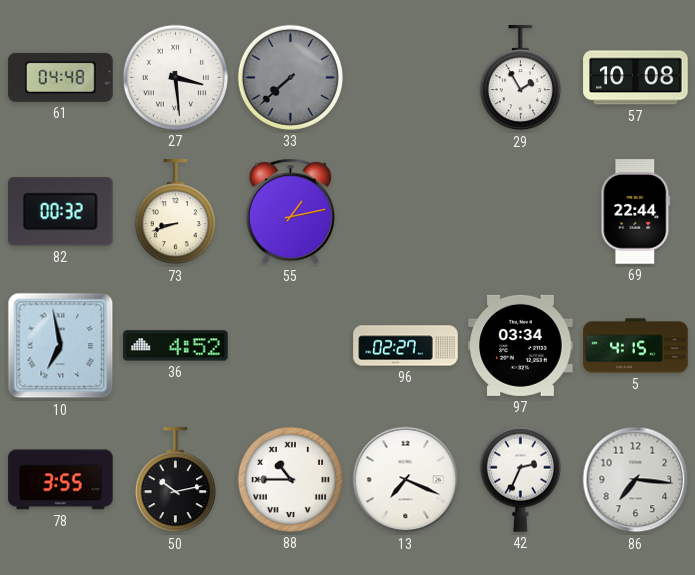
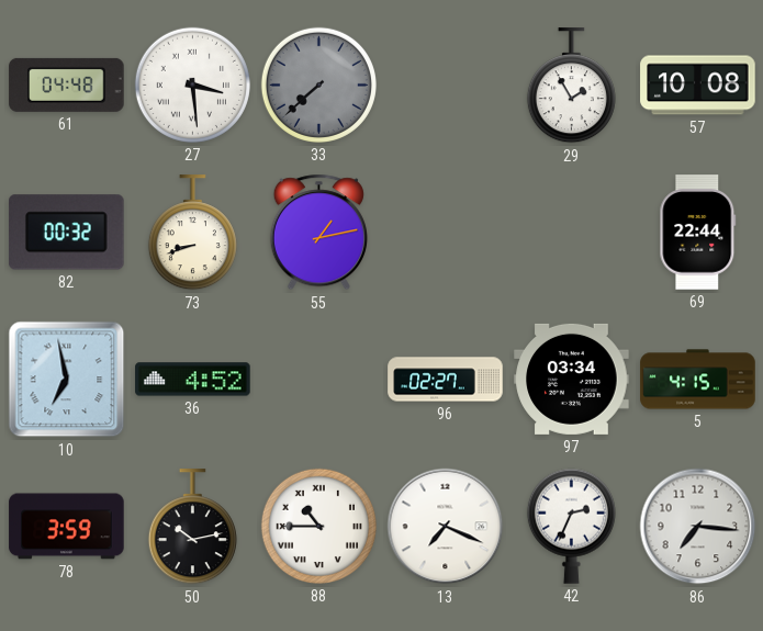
78: 3:55 -> 3:59 (67, 527)
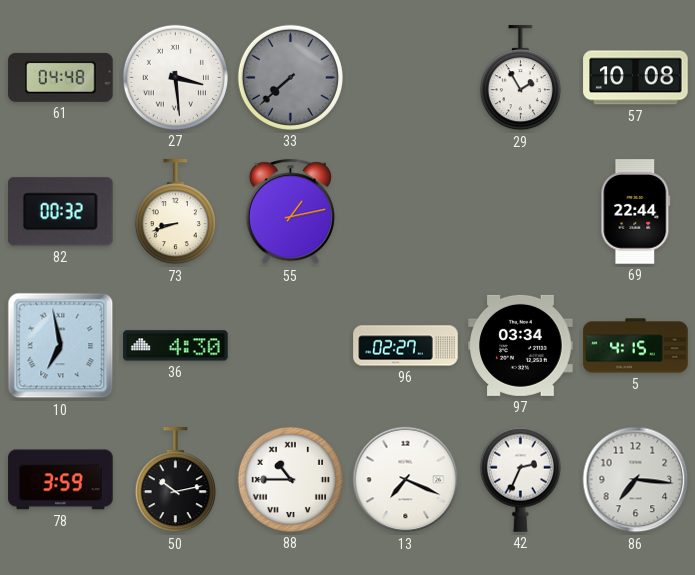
36: 4:52 -> 4:30 (176, 346)
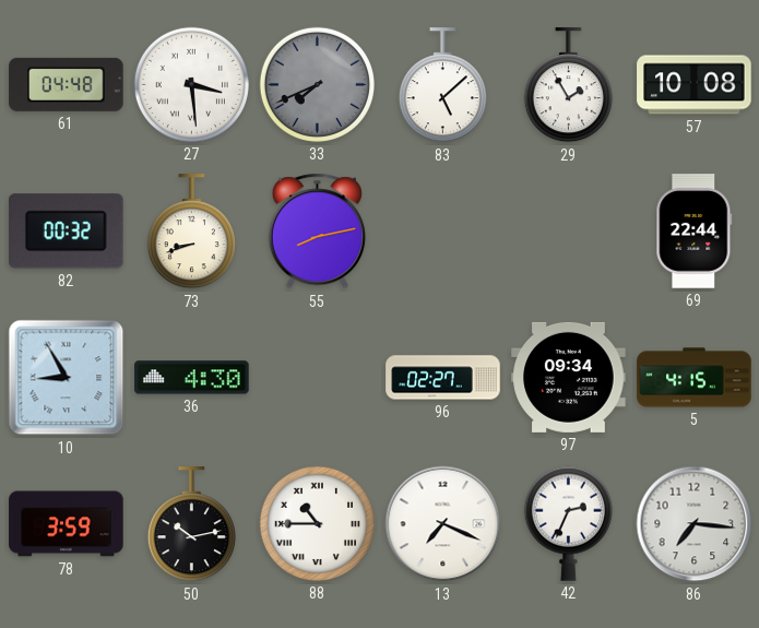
33: 7:38 -> 7:41 (317, 84)
83: none -> 5:08 (442, 85)
55: 1:13 -> 8:13 (317, 232)
10: 6:58 -> 8:55 (67, 378)
97: 03:34 -> 09:34 (569, 377)
